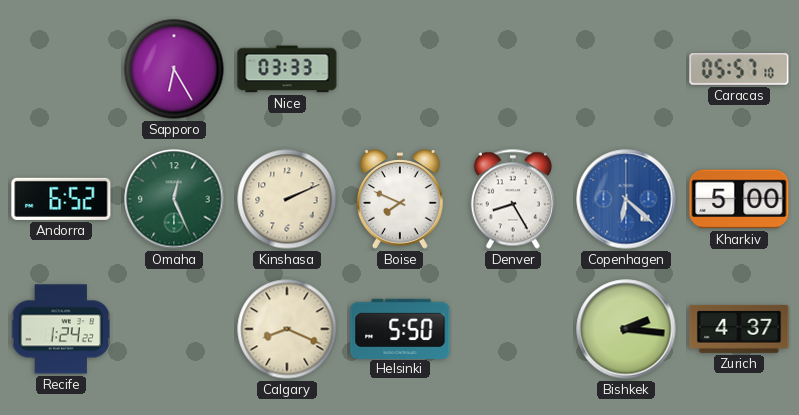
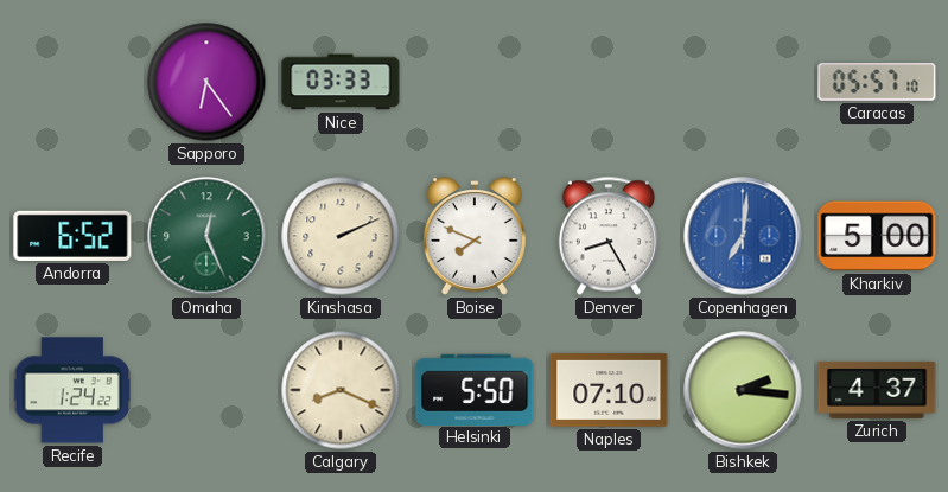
Sapporo: 6:25 -> 6:24 (206, 82)
Copenhagen: 6:22 -> 7:01 (743, 236)
Naples: none -> 07:10 (609, 390)
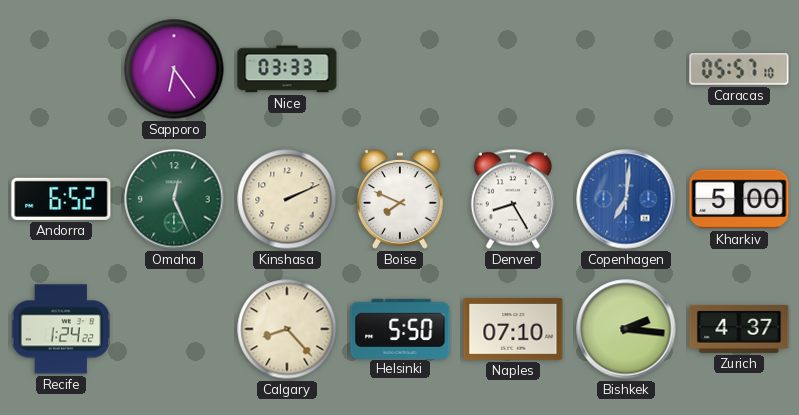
Calgary: 8:19 -> 8:23 (287, 329)
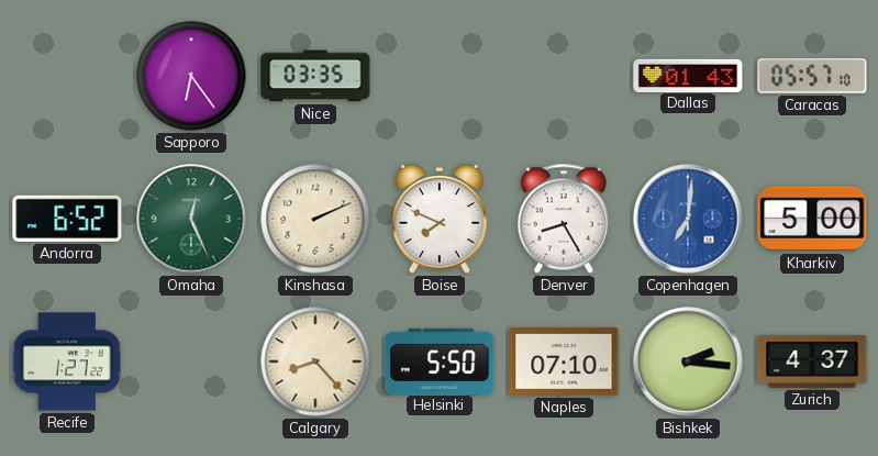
Nice: 03:33 -> 03:35 (315, 76)
Dallas: none -> 01:43 (688, 75)
Recife: 1:24 -> 1:27 (67, 362)
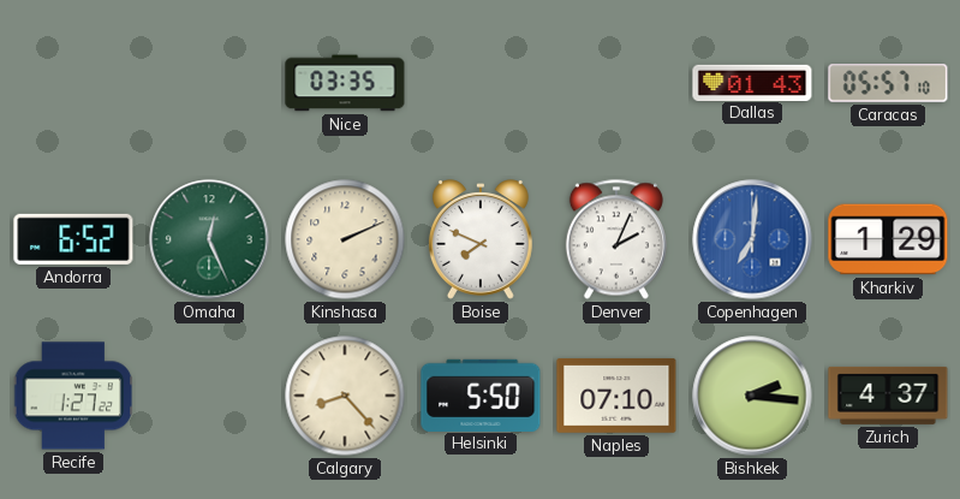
Sapporo: 6:24 -> none (191, 76)
Denver: 8:25 -> 2:04 (616, 239)
Kharkiv: 5:00 -> 1:29 (888, 239)
